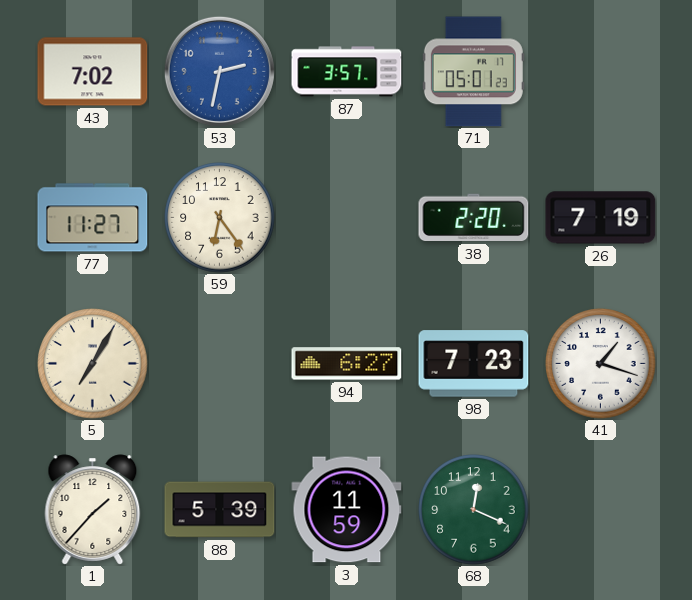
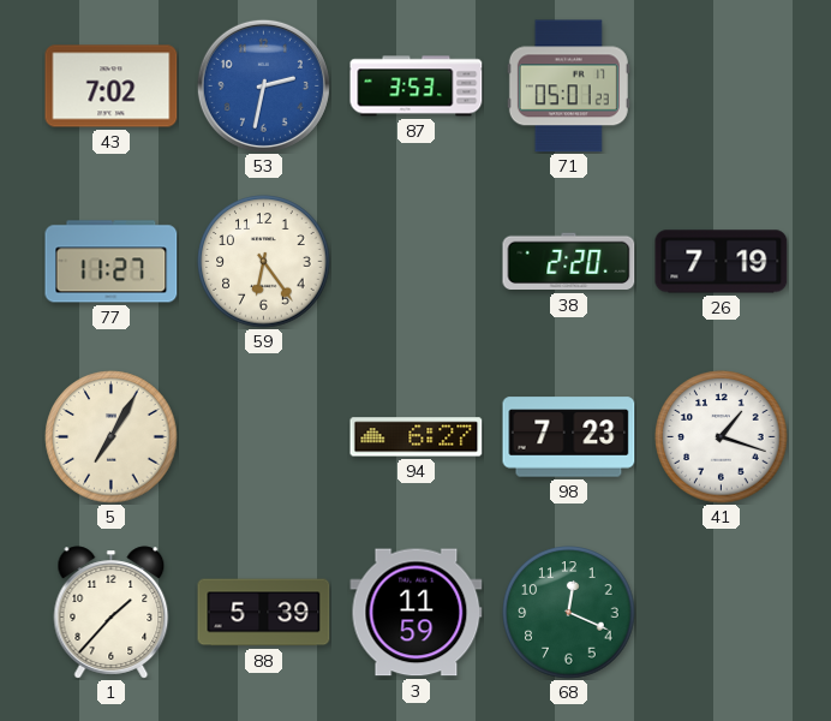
87: 3:57 -> 3:53 (417, 87)
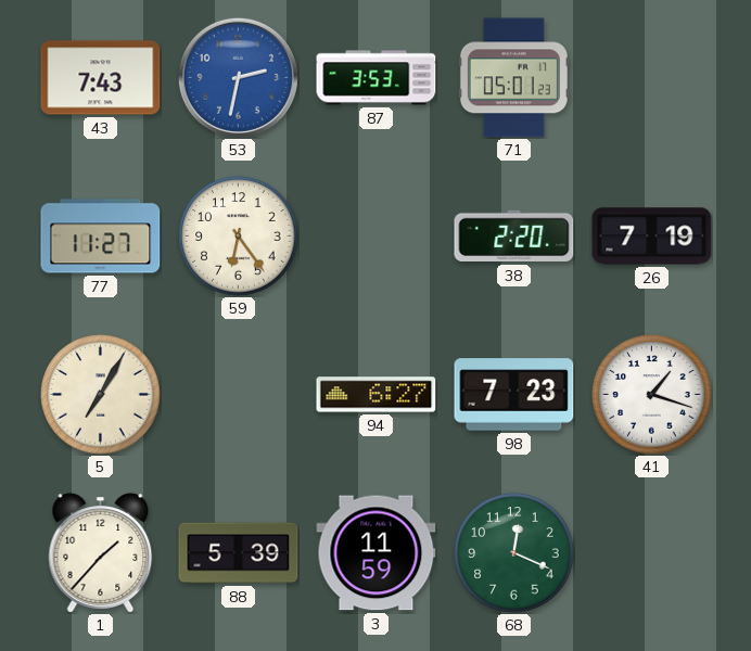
43: 7:02 -> 7:43 (101, 78)
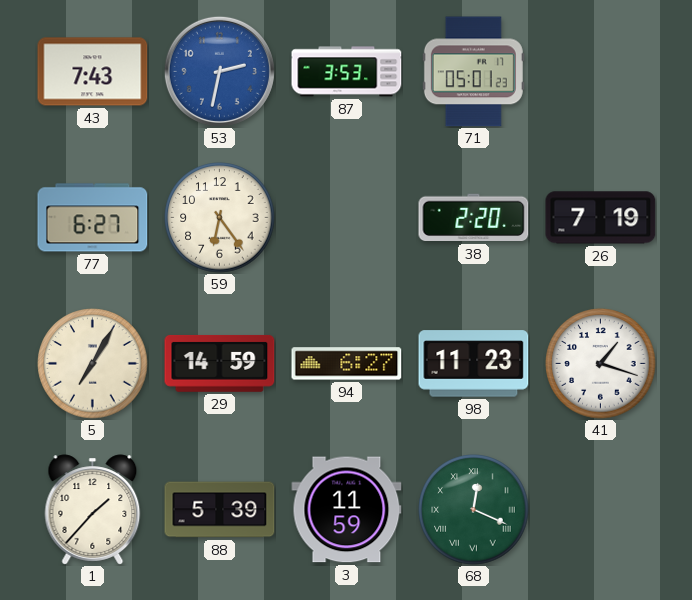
77: 11:27 -> 6:27 (93, 218)
29: none -> 14:59 (220, 363)
98: 7:23 -> 11:23 (474, 364)
68 numerals: Arabic -> Roman (474, 510)
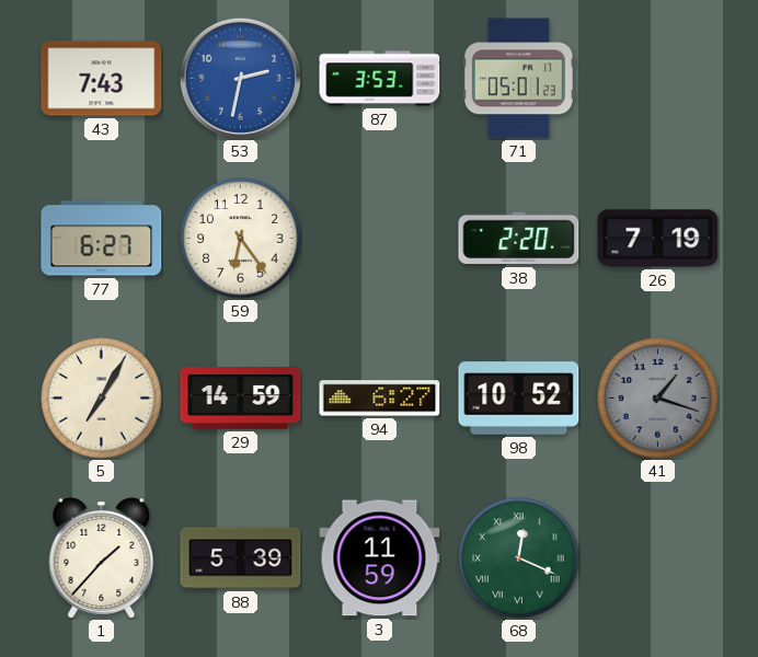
98: 11:23 -> 10:52 (519, 399)
41 dial: white -> grey (658, 399)
